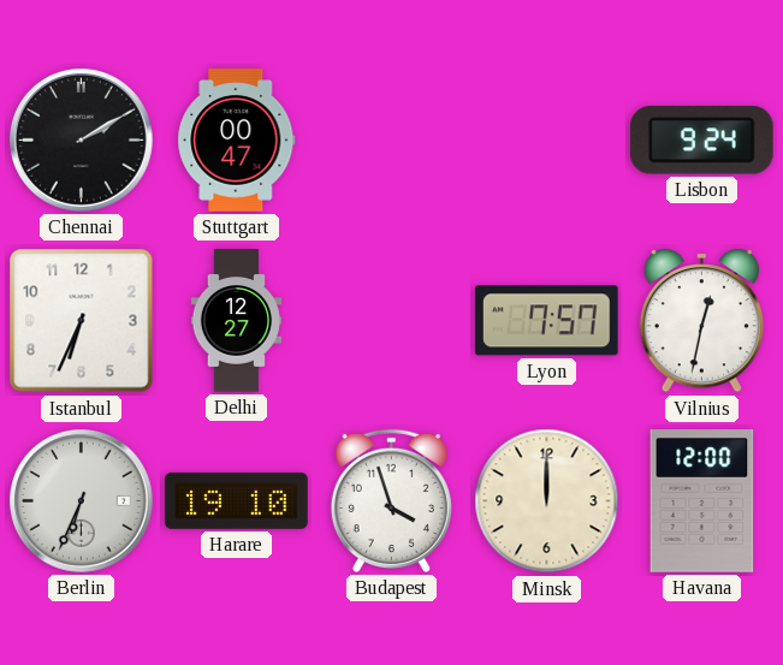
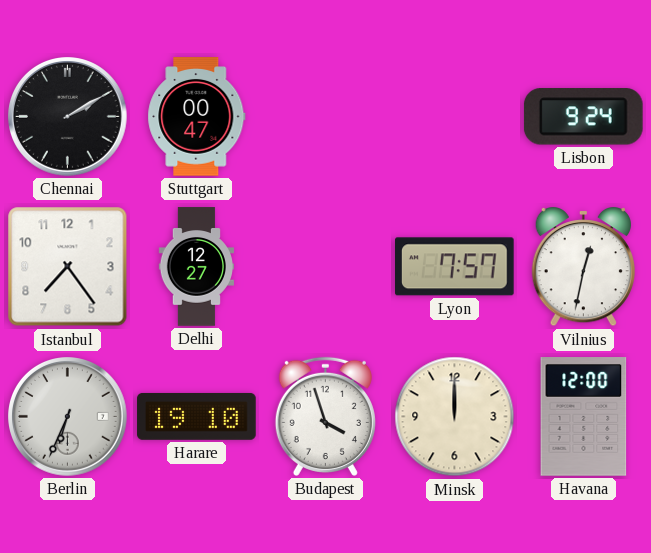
Istanbul: 6:34 -> 7:24 (68, 267)
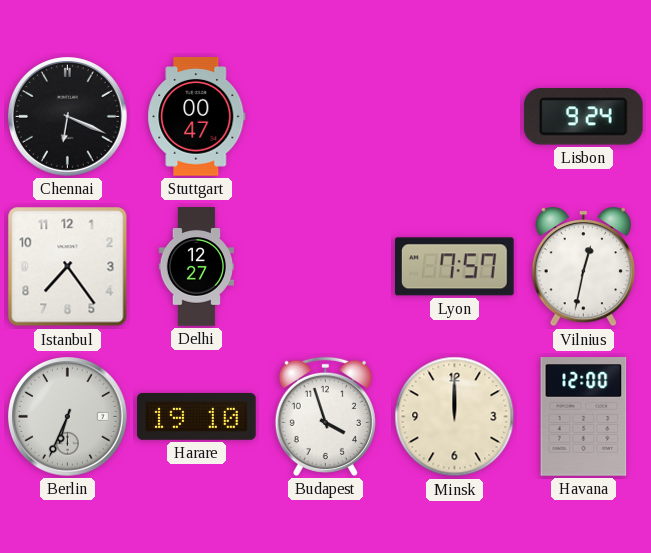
Chennai: 2:10 -> 6:19 (68, 117)
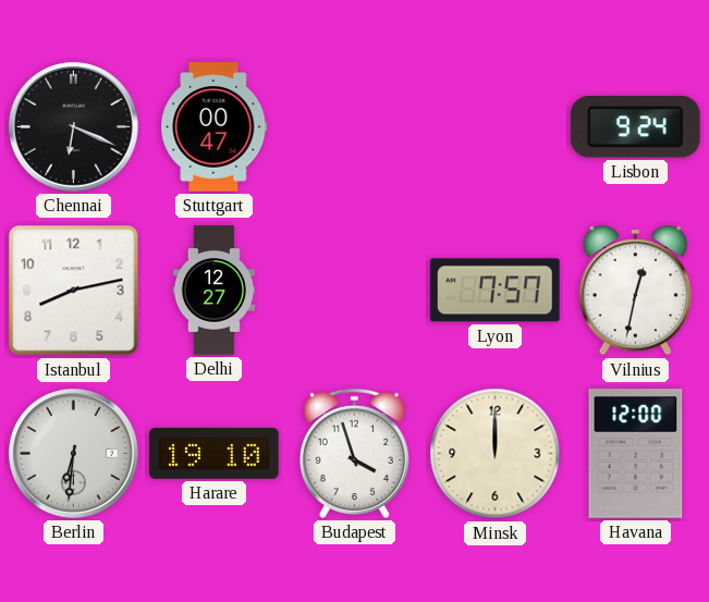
Istanbul: 7:24 -> 8:13 (74, 291)
Berlin: 6:34 -> 6:31 (74, 454)
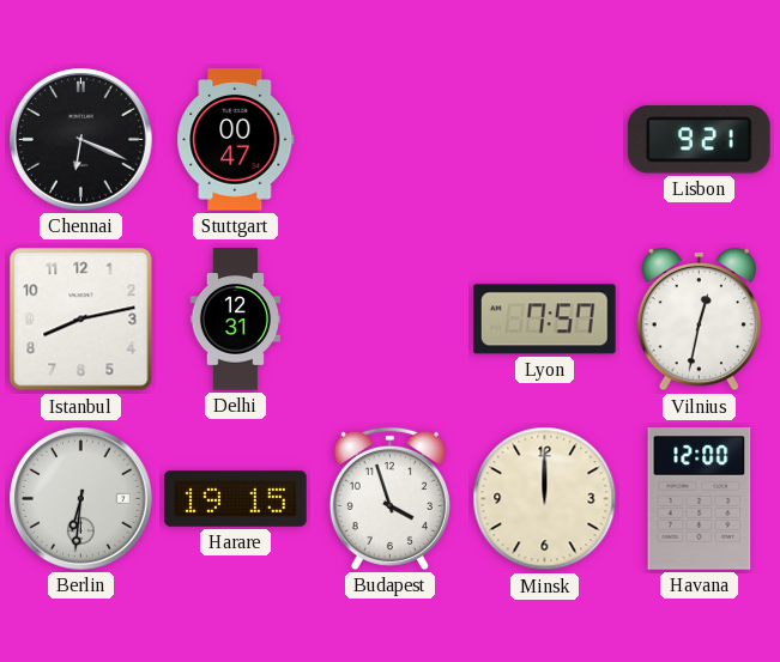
Lisbon: 9:24 -> 9:21 (699, 140)
Delhi: 12:27 -> 12:31 (235, 320)
Harare: 19:10 -> 19:15 (236, 498)
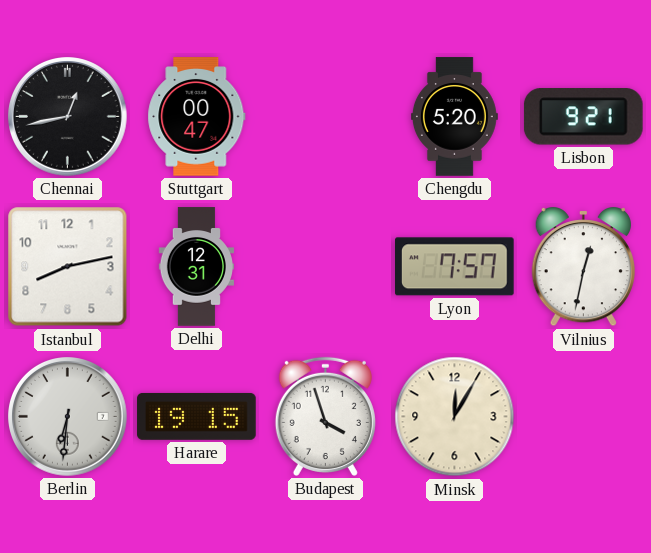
Chennai: 6:19 -> 12:43 (68, 117)
Chengdu: none -> 5:20 (454, 117)
Minsk: 12:00 -> 12:05 (455, 417)
Havana: 12:00 -> none (700, 499)
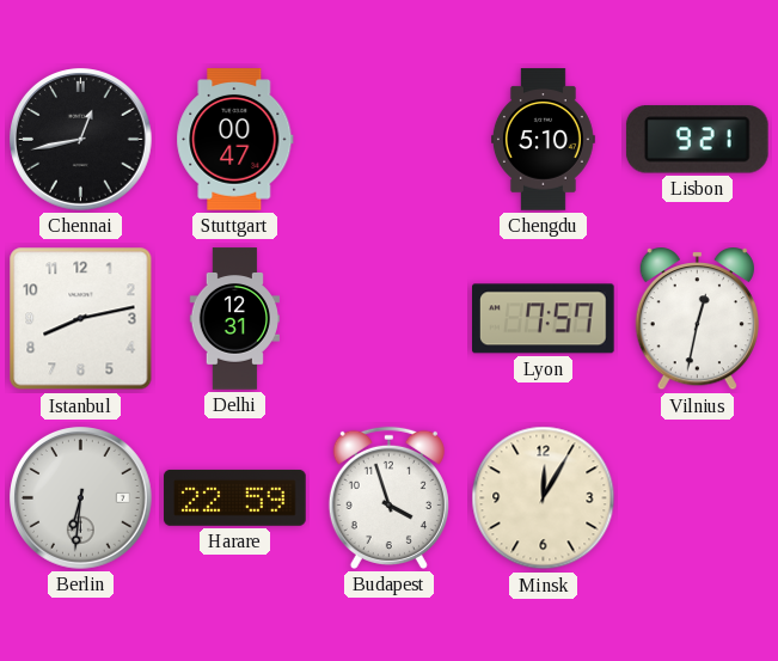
Chengdu: 5:20 -> 5:10 (543, 140)
Harare: 19:15 -> 22:59 (235, 497)
